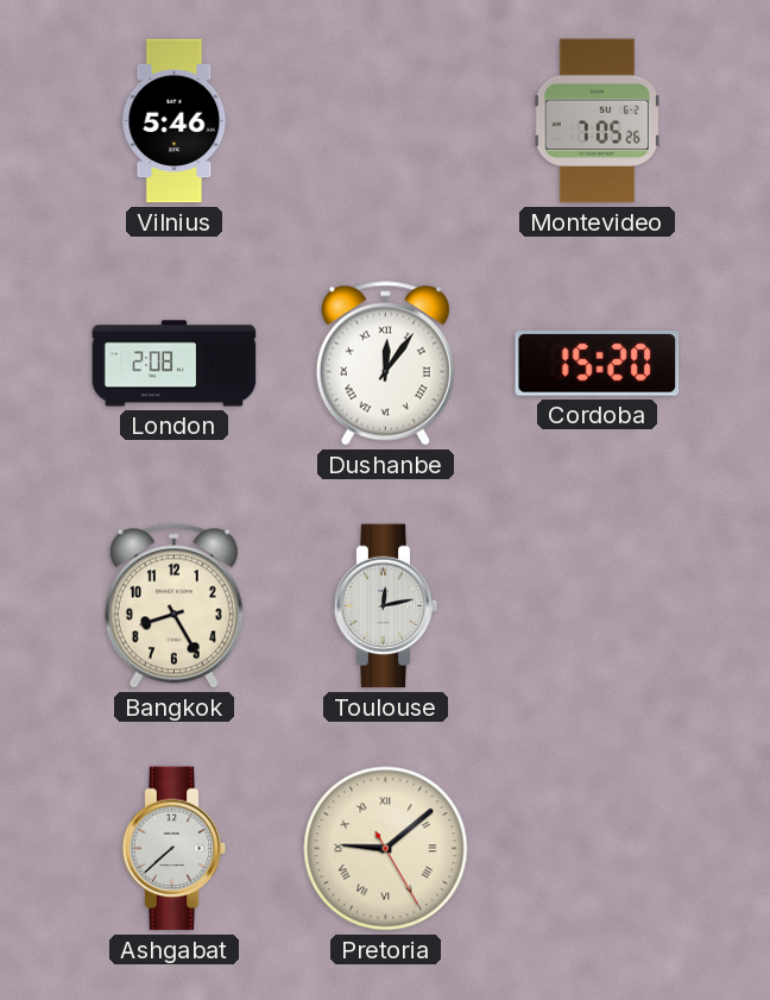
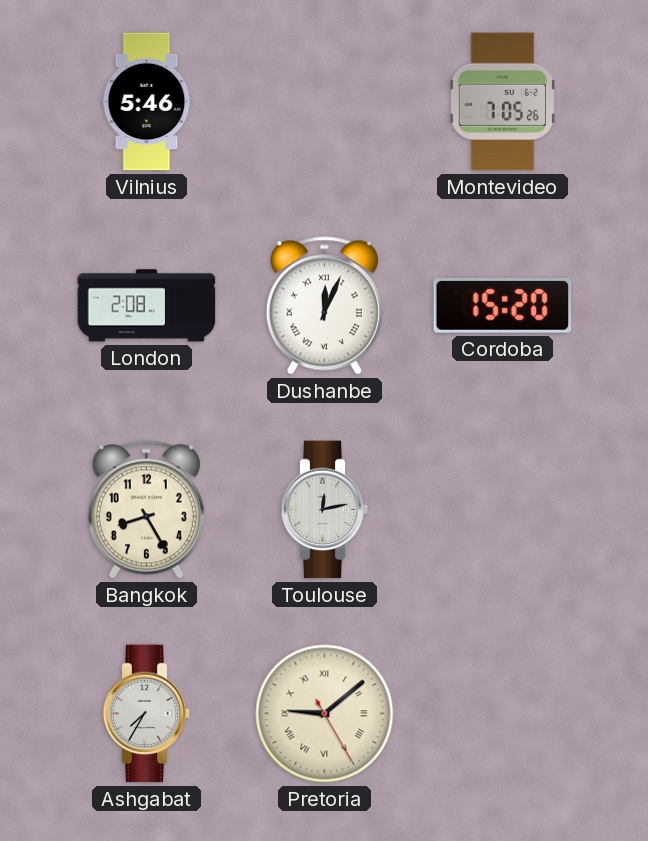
Dushanbe: 12:06 -> 12:04 (324, 306)
Ashgabat: 7:38 -> 7:35 (147, 714)
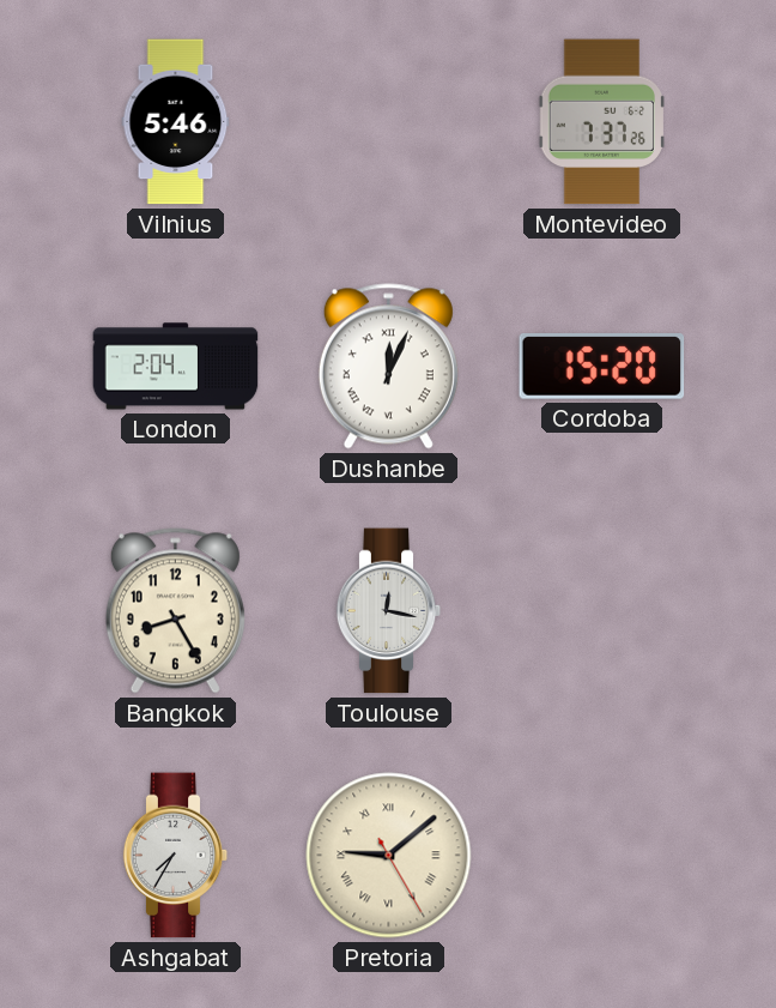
Montevideo: 7:05 -> 7:37 (601, 122)
London: 2:08 -> 2:04 (176, 367)
Toulouse: 12:13 -> 12:17 (389, 611)
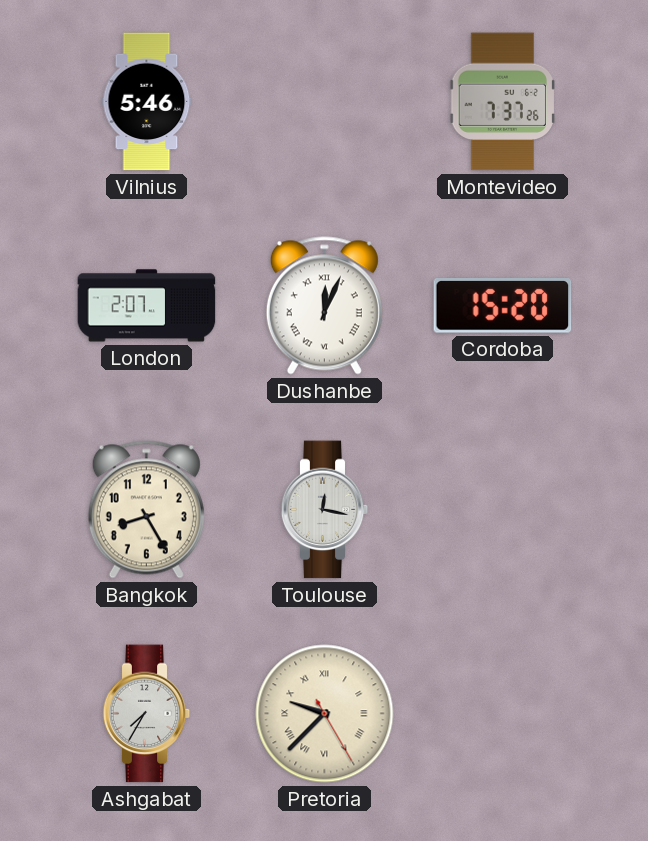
London: 2:04 -> 2:07 (147, 306)
Pretoria: 9:08 -> 9:37 (325, 714)
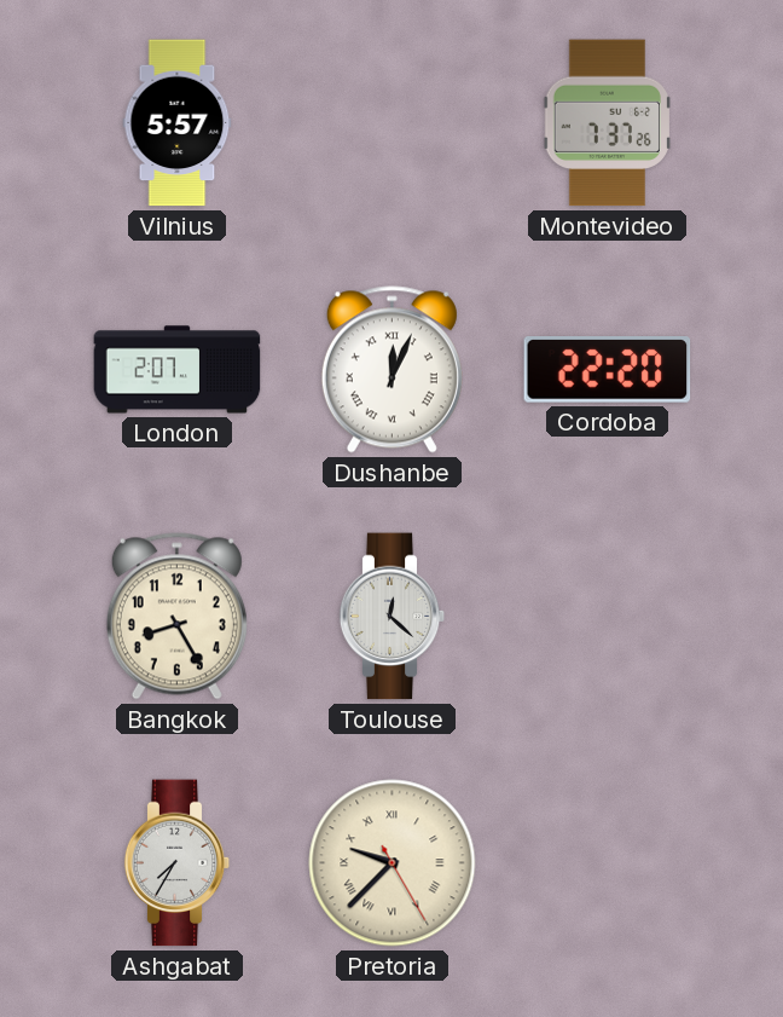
Vilnius: 5:46 -> 5:57 (178, 123)
Cordoba: 15:20 -> 22:20 (608, 370)
Toulouse: 12:17 -> 12:22 (393, 617)
